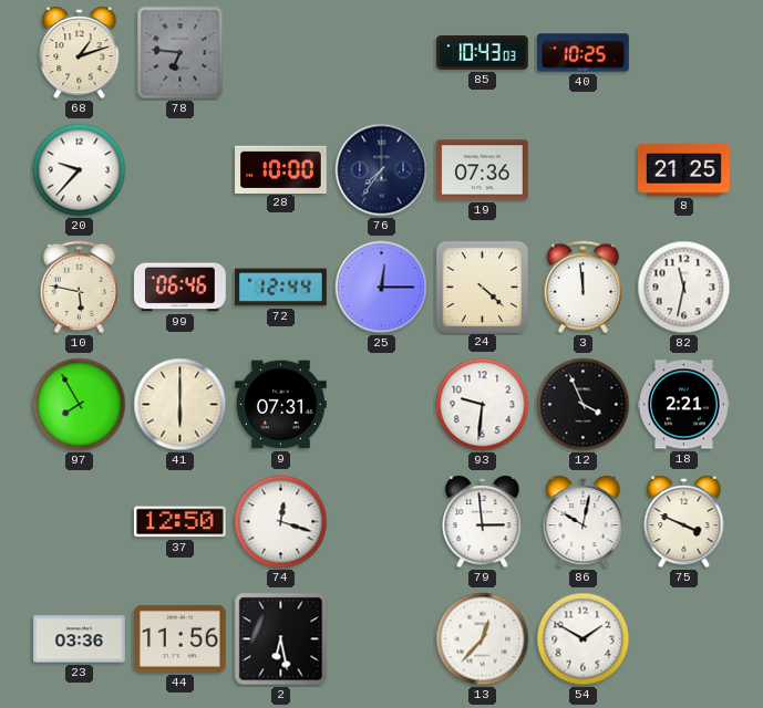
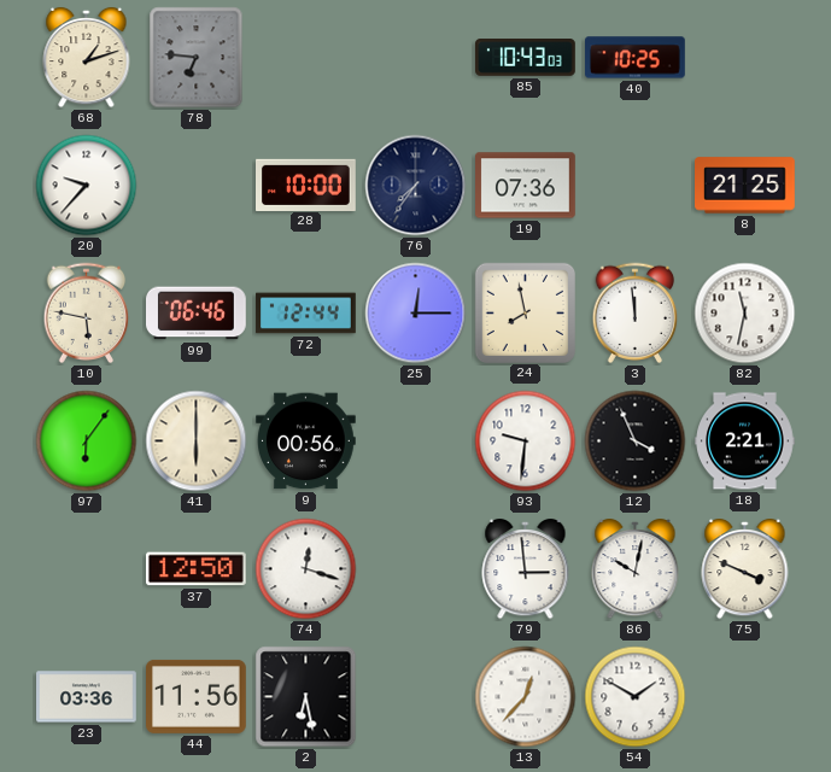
24: 4:22 -> 7:58 (525, 312)
97: 7:55 -> 6:06 (87, 441)
9: 07:31 -> 00:56 (306, 441)
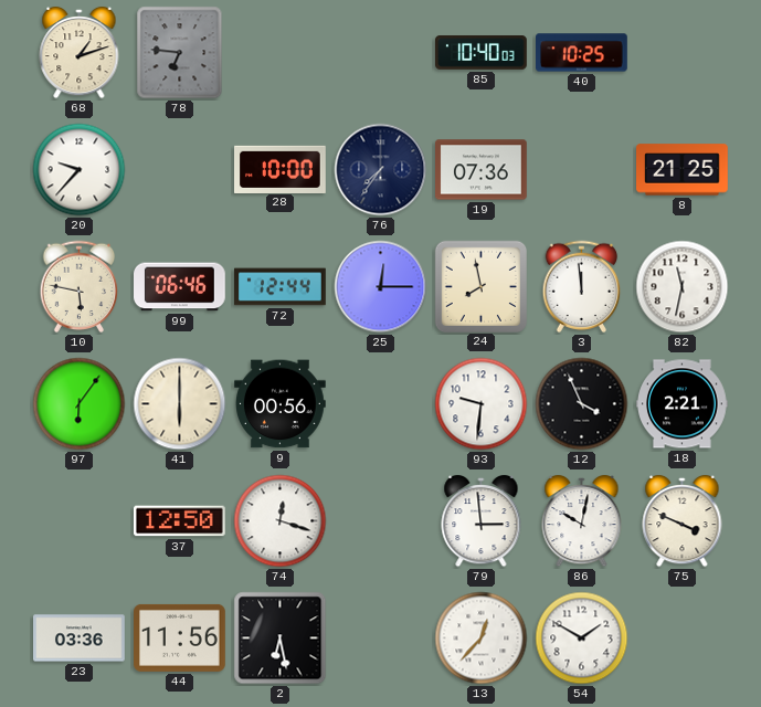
85: 10:43 -> 10:40 (482, 53)
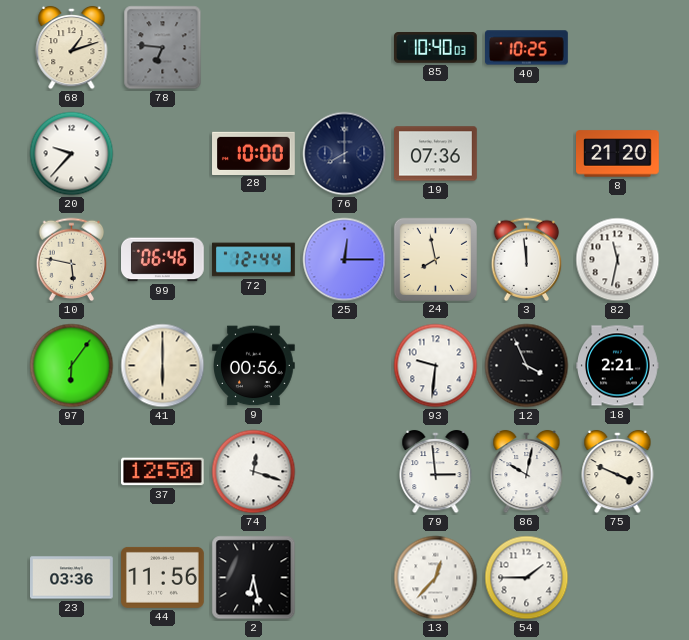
76: 7:36 -> 8:00 (345, 154)
8: 21:25 -> 21:20 (618, 154)
54: 1:50 -> 1:45 (527, 578)
